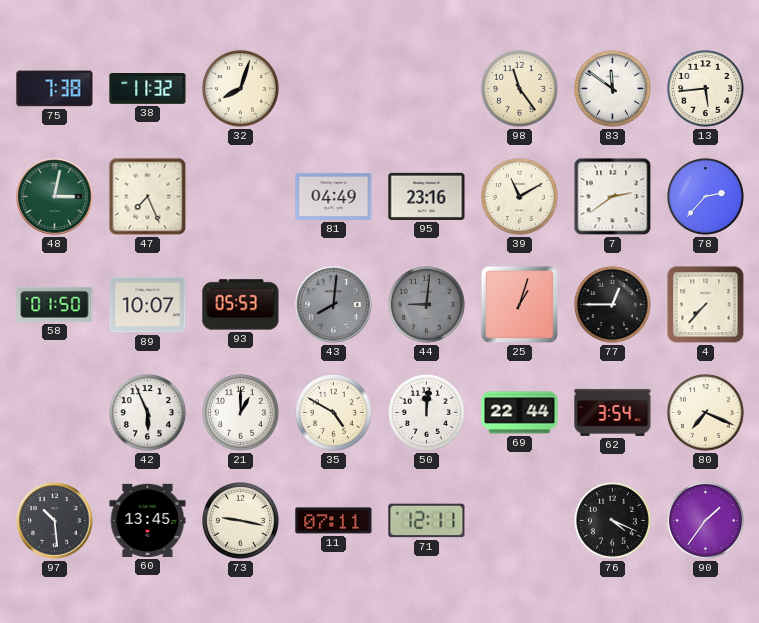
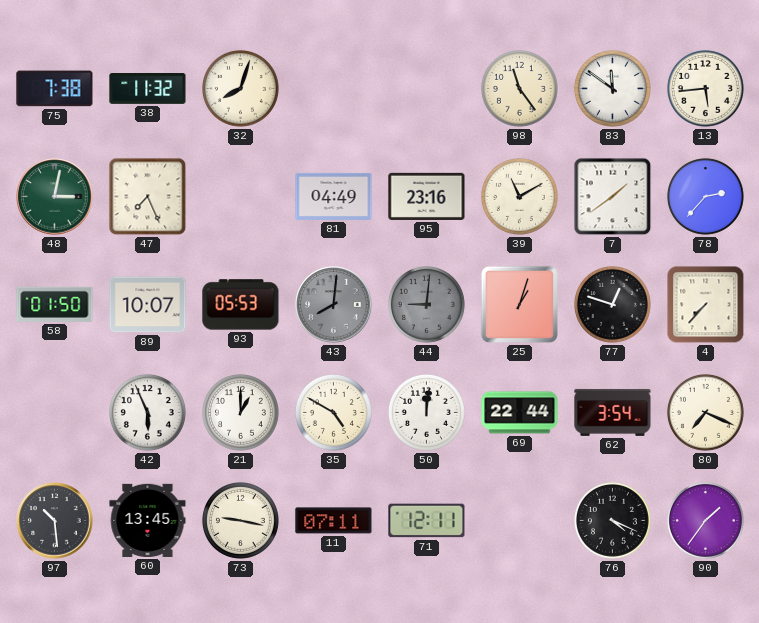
7: 2:39 -> 1:39 (613, 197)
77: 12:45 -> 12:48 (612, 304)
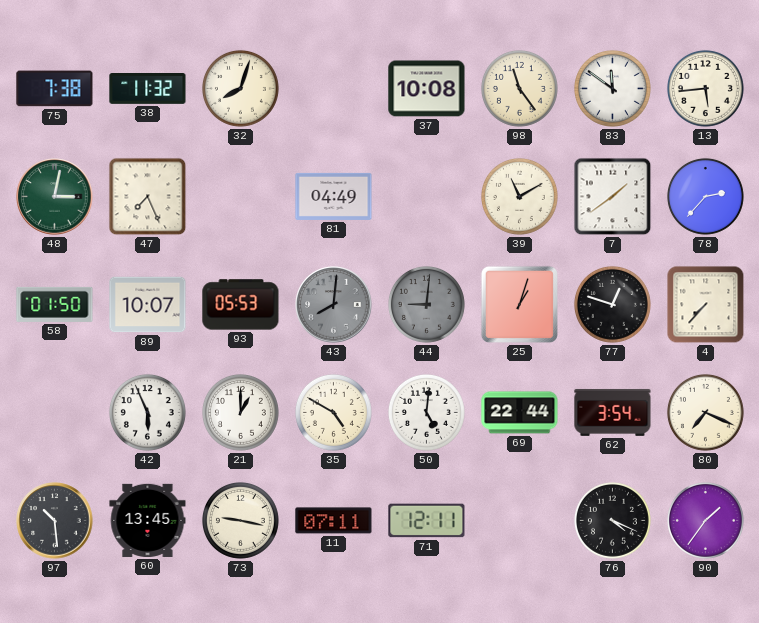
37: none -> 10:08 (427, 89)
95: 23:16 -> none (427, 196)
50: 12:01 -> 5:01 (426, 412)
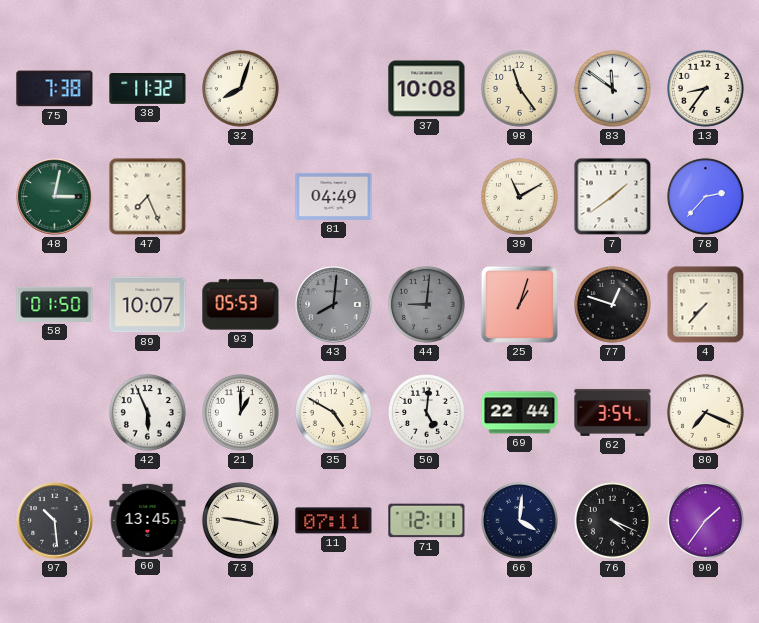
13: 5:44 -> 8:36 (705, 88)
66: none -> 4:01 (519, 520)
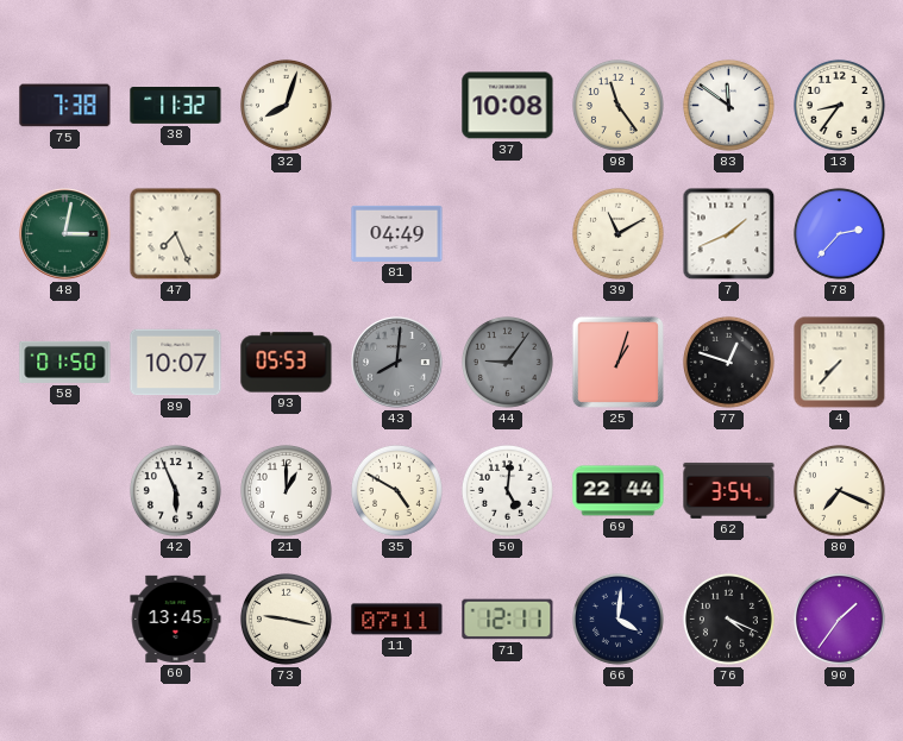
7: 1:39 -> 1:41 (729, 234)
44: 9:01 -> 9:06 (507, 362)
97: 10:29 -> none (55, 521)
